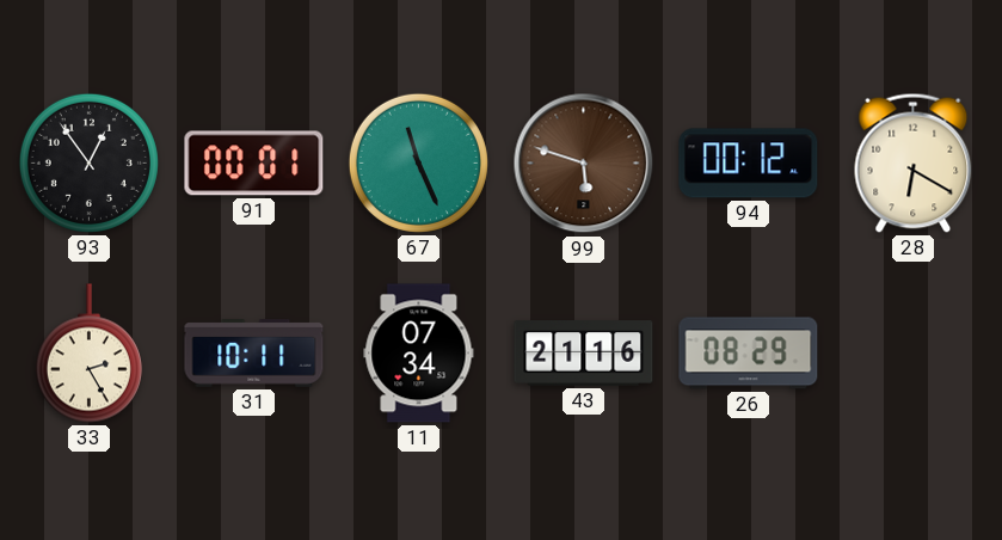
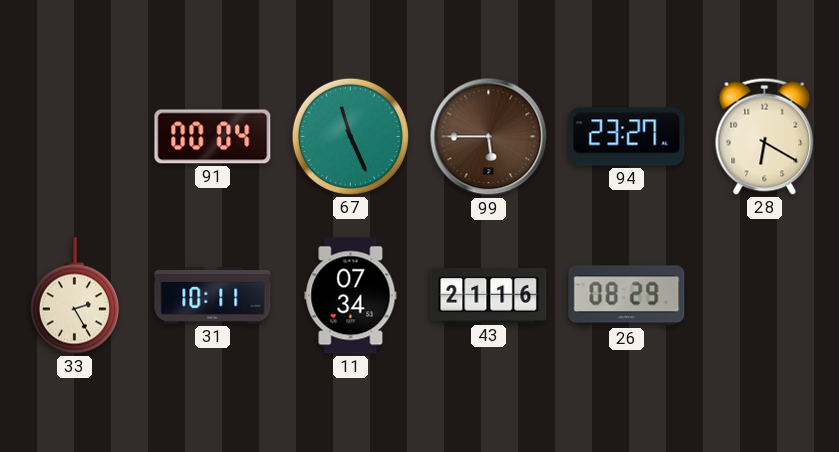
93: 12:54 -> none (88, 162)
91: 00:01 -> 00:04 (213, 137)
99: 5:48 -> 5:45 (489, 137)
94: 00:12 -> 23:27 (627, 137)
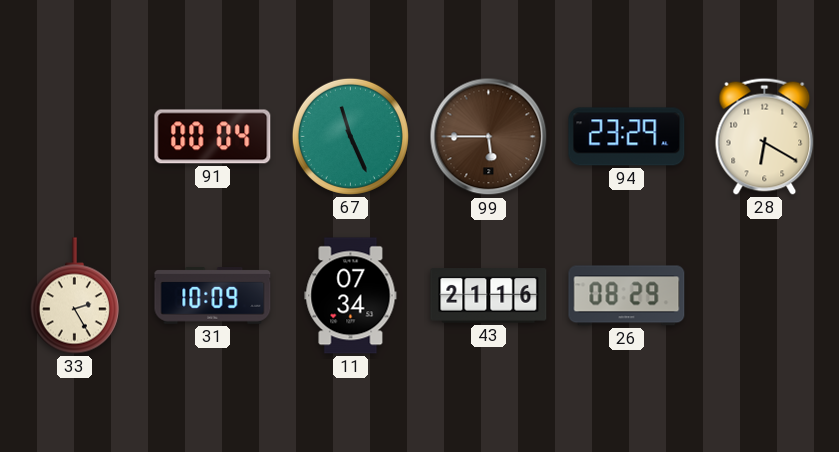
94: 23:27 -> 23:29 (627, 137)
31: 10:11 -> 10:09 (213, 296)
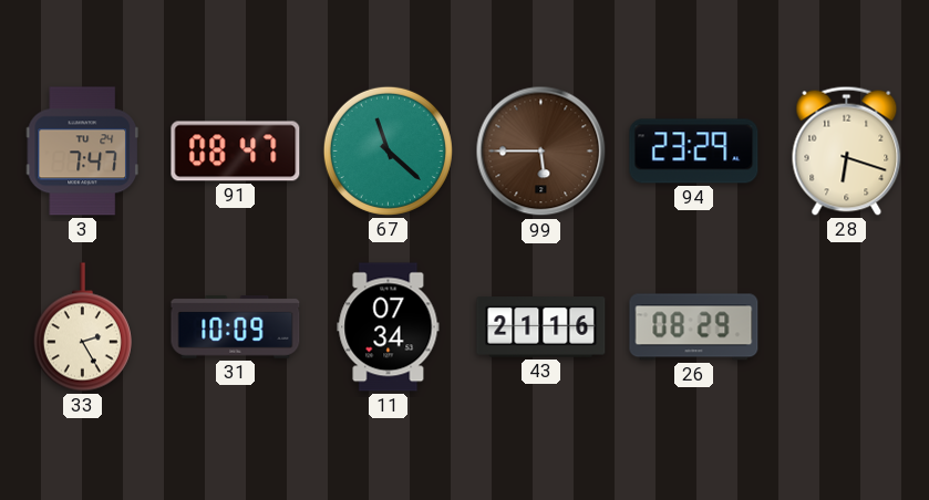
3: none -> 7:47 (83, 152)
91: 00:04 -> 08:47 (236, 152)
67: 11:26 -> 11:22 (388, 150)
28: 6:20 -> 6:18 (847, 150)
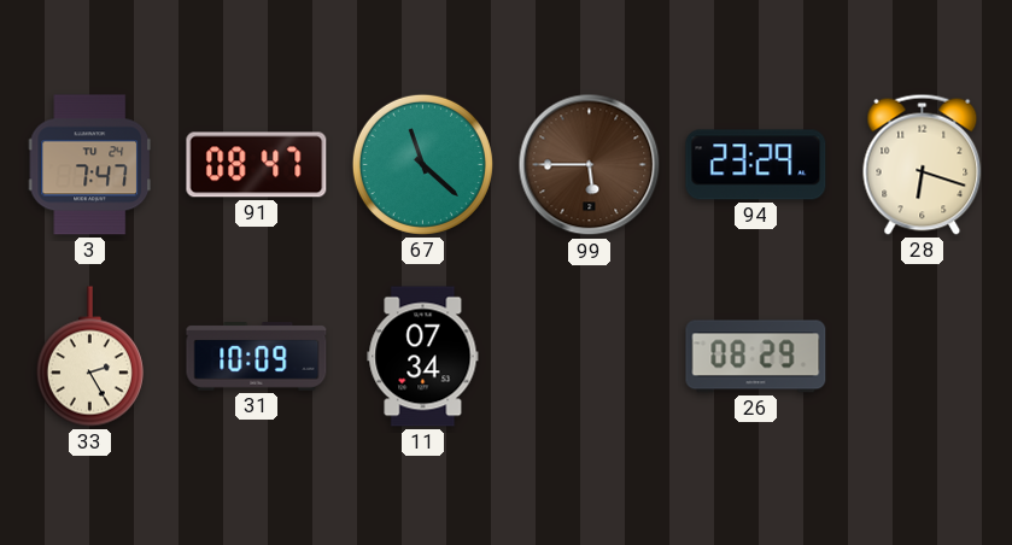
43: 21:16 -> none (541, 327)
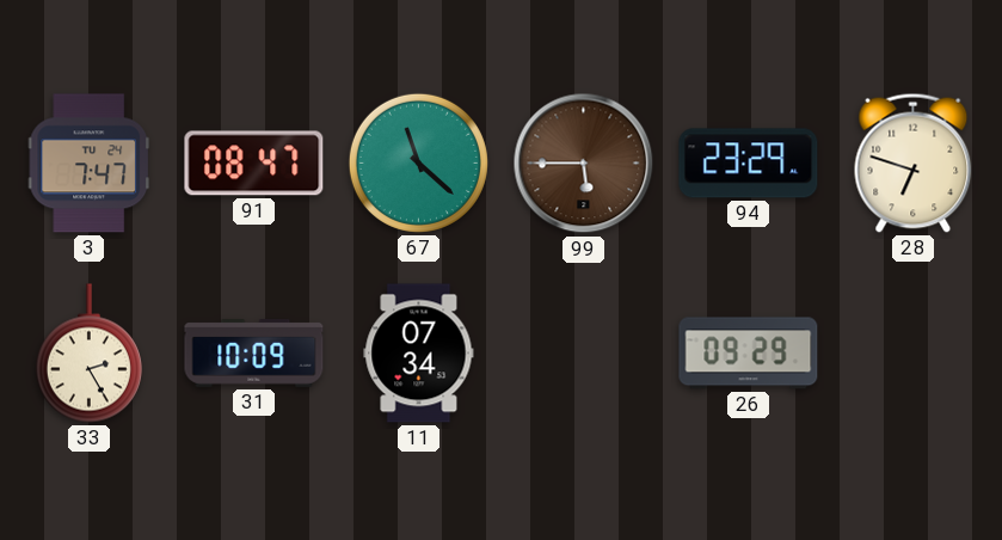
28: 6:18 -> 6:48 (914, 162)
26: 08:29 -> 09:29 (749, 354)
